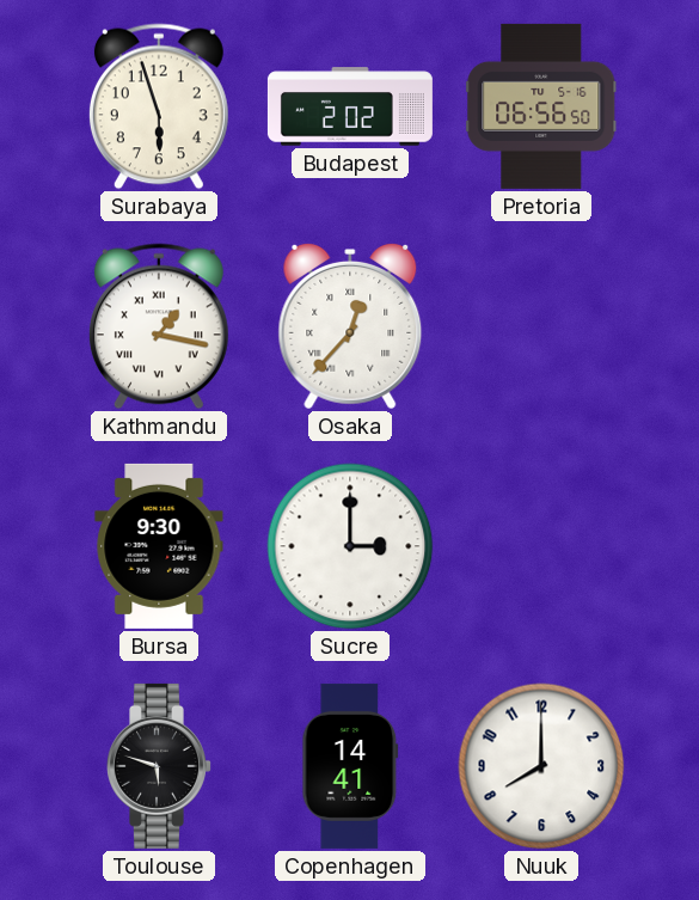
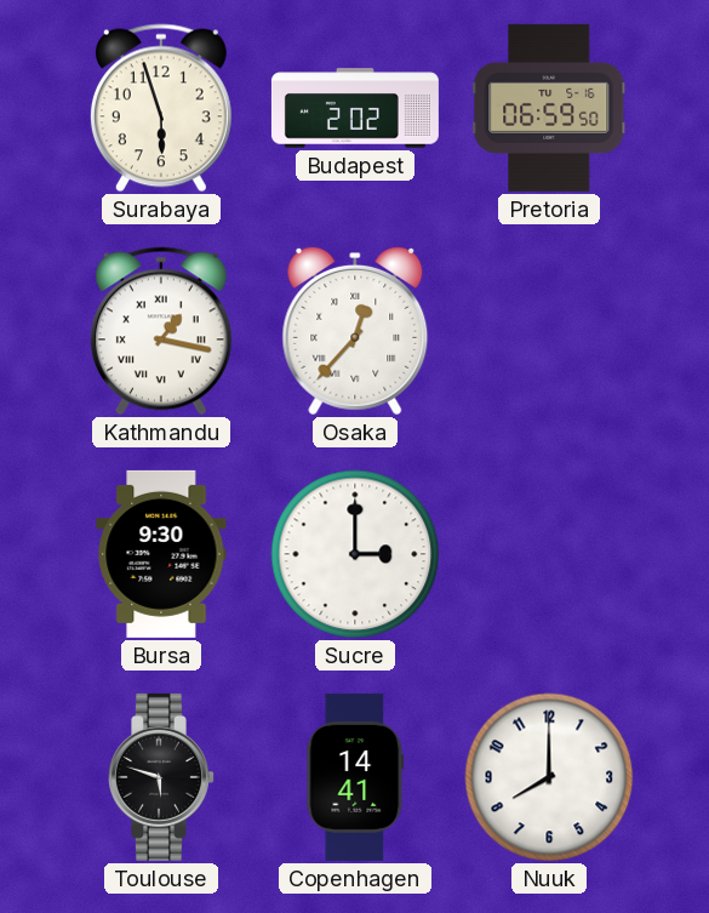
Pretoria: 06:56 -> 06:59 (549, 108)
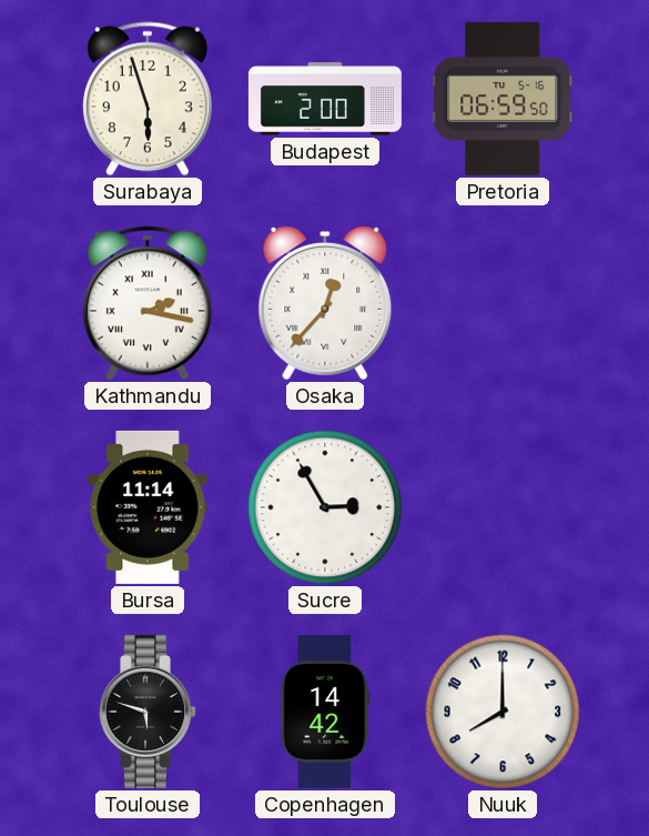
Budapest: 2:02 -> 2:00 (325, 99)
Kathmandu: 1:17 -> 2:17 (148, 303)
Bursa: 9:30 -> 11:14 (148, 507)
Sucre: 3:00 -> 2:55 (325, 507)
Copenhagen: 14:41 -> 14:42 (325, 712)
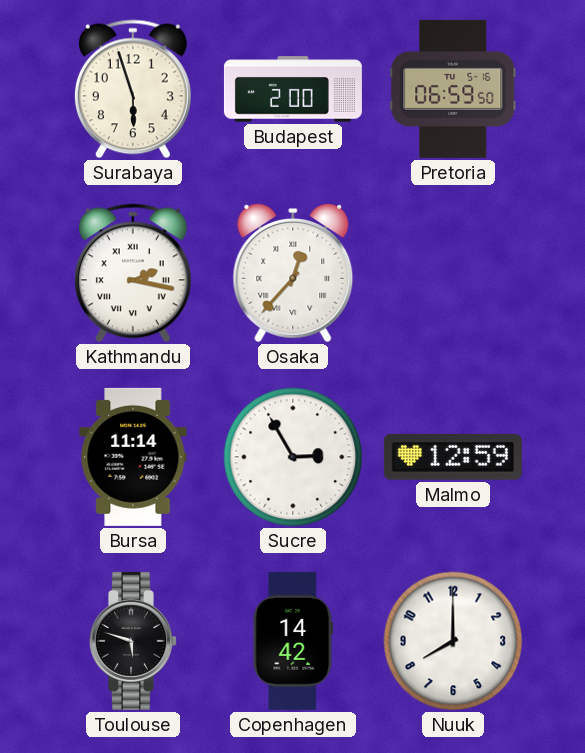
Malmo: none -> 12:59 (453, 458)
